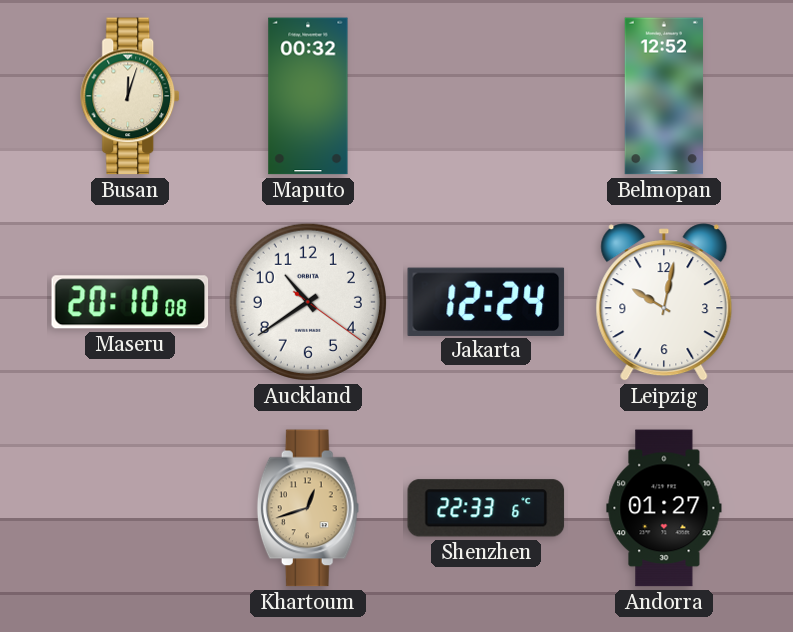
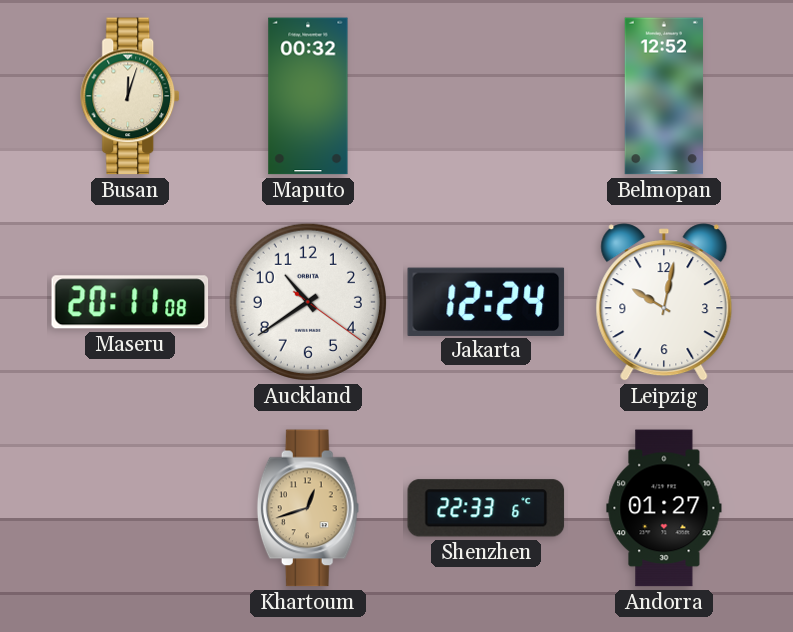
Maseru: 20:10 -> 20:11 (130, 302)
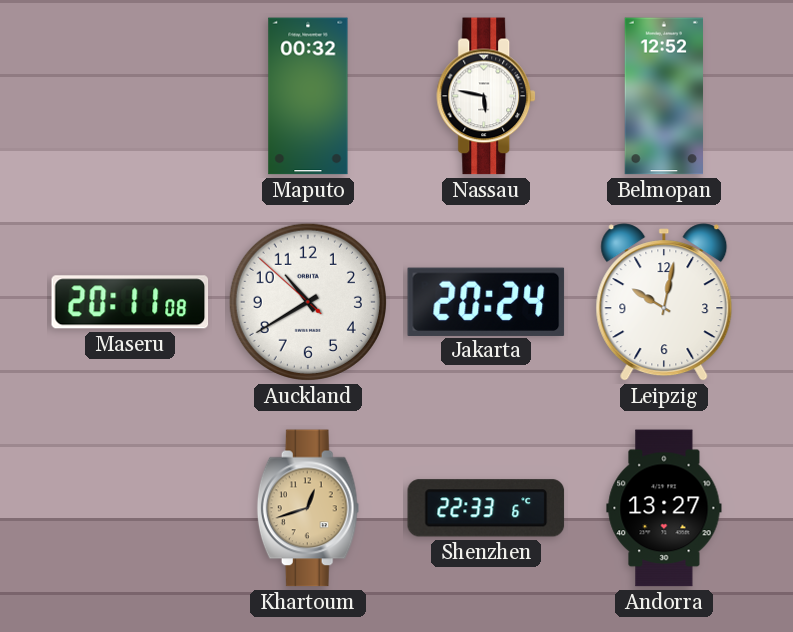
Busan: 12:03 -> none (131, 96)
Nassau: none -> 5:47 (487, 96)
Auckland: 10:39:21 -> 10:39:52 (308, 302)
Jakarta: 12:24 -> 20:24 (486, 301)
Andorra: 01:27 -> 13:27 (664, 508)
